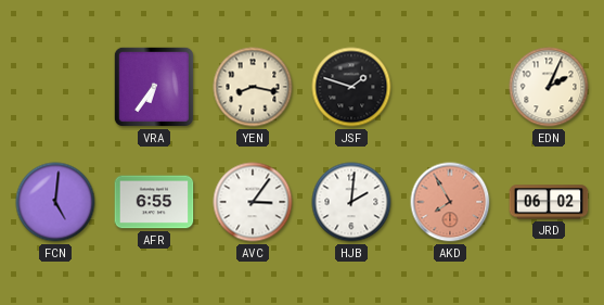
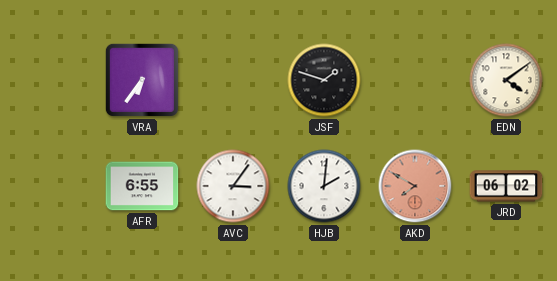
YEN: 8:17 -> none (253, 87)
EDN: 2:04 -> 4:09 (506, 80)
FCN: 5:01 -> none (55, 202)
AKD: 7:55 -> 7:50 (415, 186)
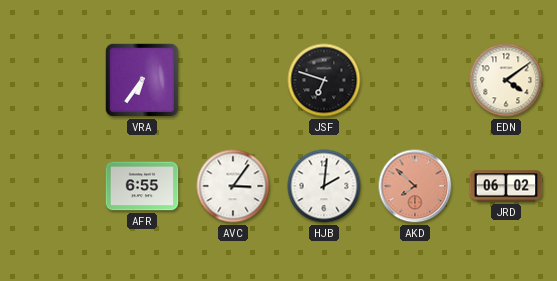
JSF: 1:48 -> 6:48 (324, 80)
AKD: 7:50 -> 7:52 (415, 186)
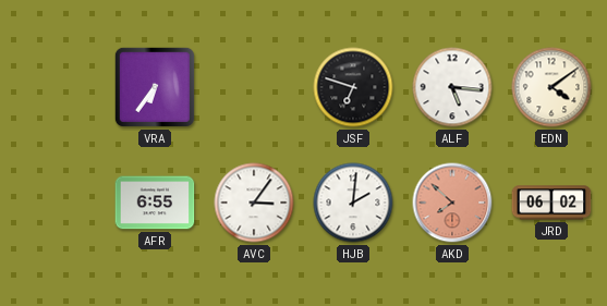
ALF: none -> 5:16 (452, 87)
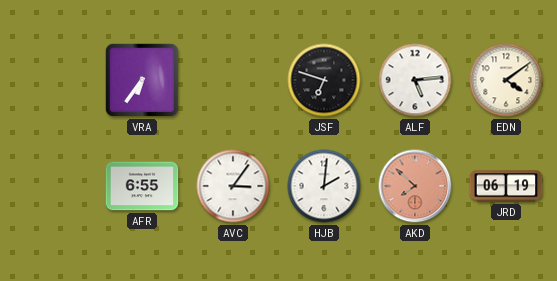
ALF: 5:16 -> 5:14 (415, 80)
JRD: 06:02 -> 06:19 (506, 186)
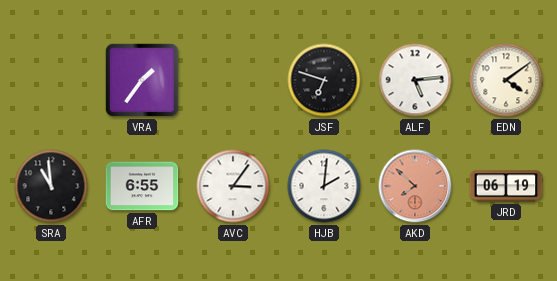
VRA: 6:36 -> 1:36 (142, 80)
SRA: none -> 10:59 (51, 186)
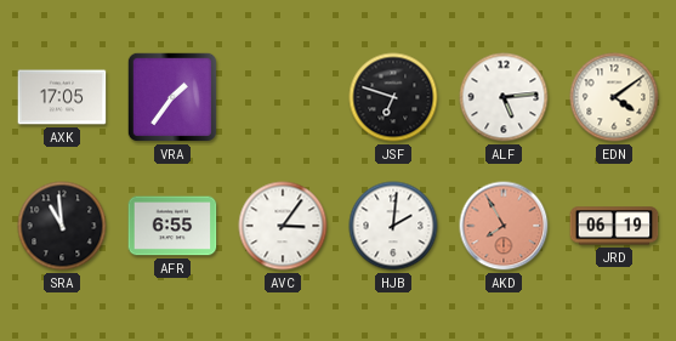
AXK: none -> 17:05 (62, 97)
AKD: 7:52 -> 7:55 (504, 226)
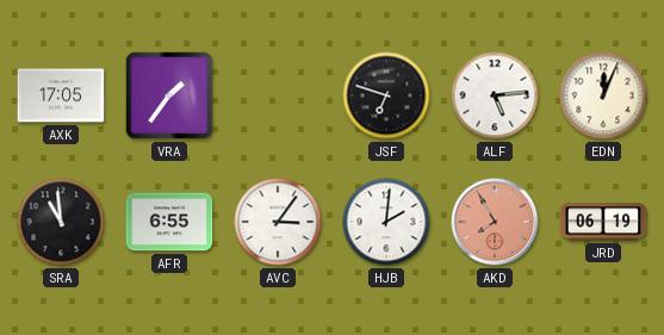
EDN: 4:09 -> 12:04 (603, 95)
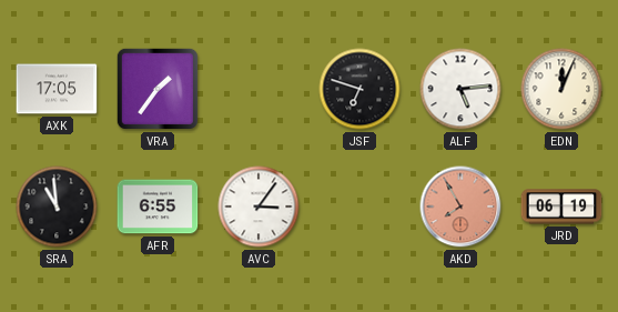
HJB: 2:01 -> none (386, 222)
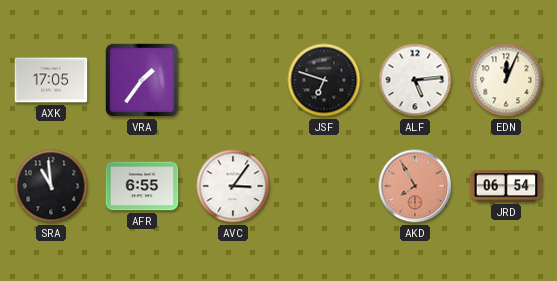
JRD: 06:19 -> 06:54 (506, 186)
